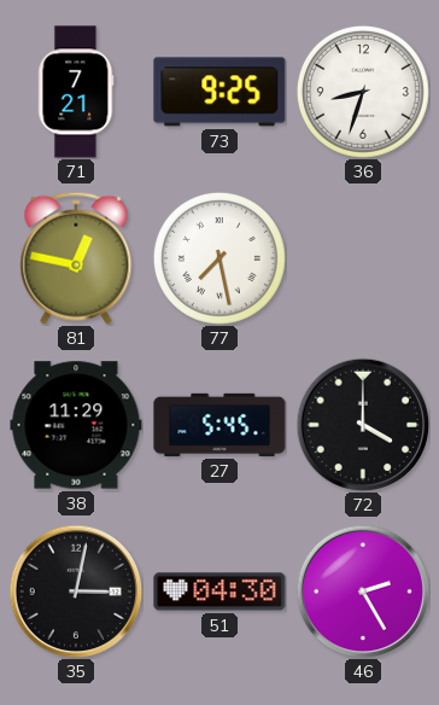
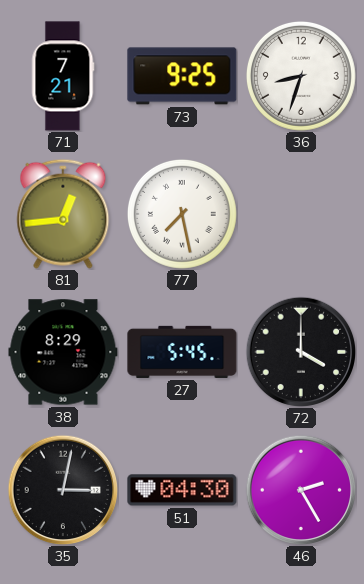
81: 12:47 -> 12:44 (63, 214)
38: 11:29 -> 8:29 (63, 352)
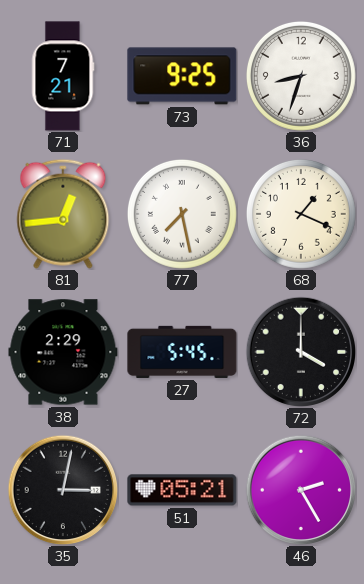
68: none -> 1:19 (301, 214)
38: 8:29 -> 2:29 (63, 352)
51: 04:30 -> 05:21 (182, 490)
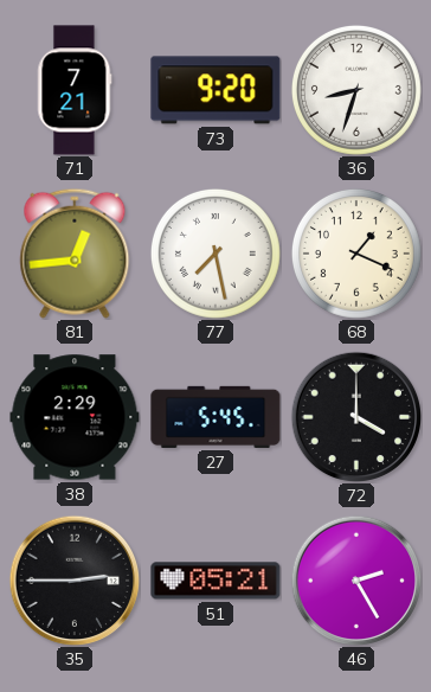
73: 9:25 -> 9:20 (215, 90)
35: 3:02 -> 2:45 (75, 581)
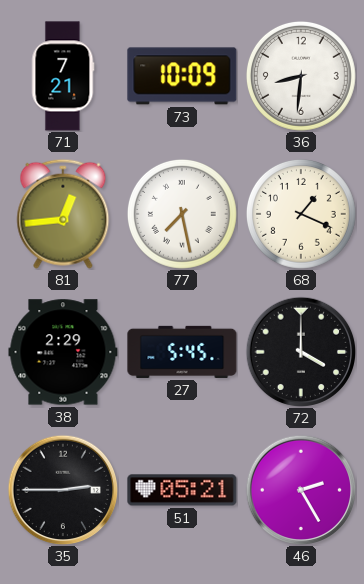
73: 9:20 -> 10:09 (182, 76)
36: 8:33 -> 8:31 (301, 76)
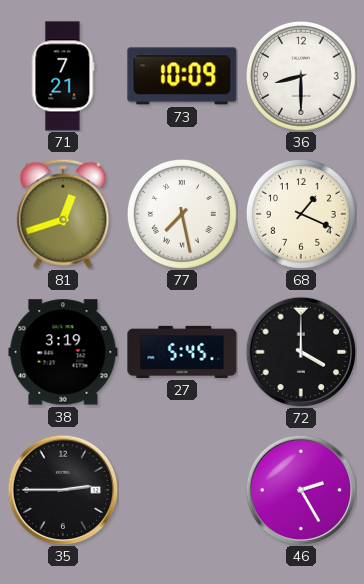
36: 8:31 -> 8:30 (301, 76)
81: 12:44 -> 12:42 (63, 214)
38: 2:29 -> 3:19 (63, 352)
51: 05:21 -> none (182, 490)
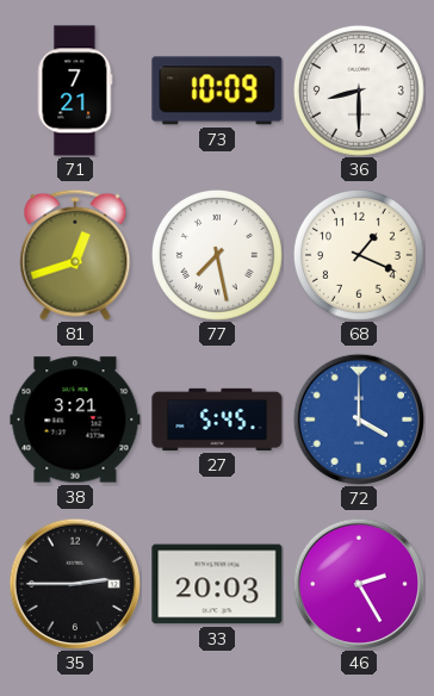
38: 3:19 -> 3:21 (75, 420)
72 dial: black -> blue (359, 420)
33: none -> 20:03 (217, 584)
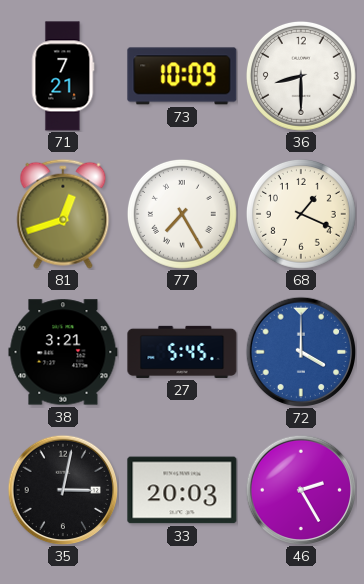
77: 7:28 -> 7:25 (182, 214)
35: 2:45 -> 3:02 (63, 490)
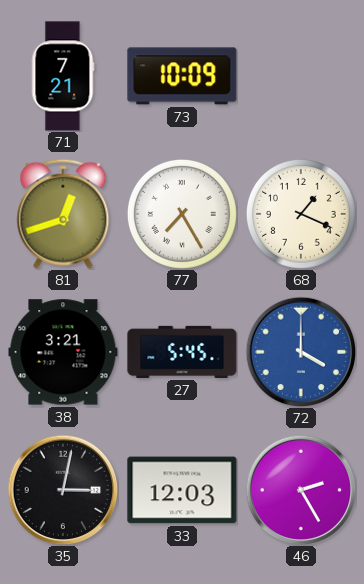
36: 8:30 -> none (301, 76)
33: 20:03 -> 12:03 (182, 490)
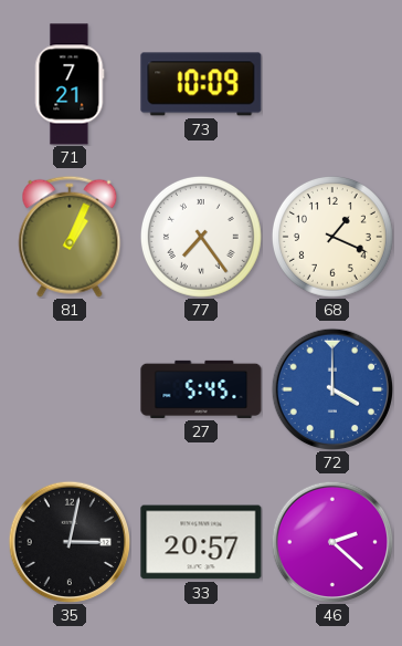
81: 12:42 -> 1:04 (70, 237)
77: 7:25 -> 7:24 (201, 237)
38: 3:21 -> none (63, 352)
33: 12:03 -> 20:57 (201, 542)
46: 2:25 -> 2:22 (332, 542)
